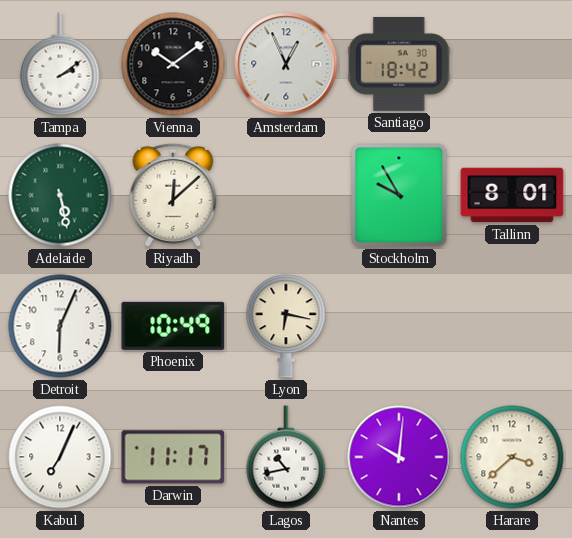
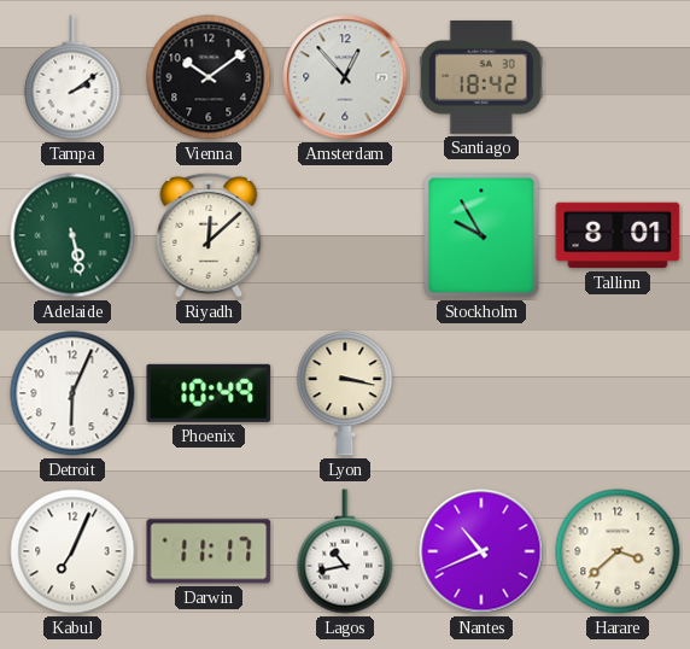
Amsterdam: 12:56 -> 12:53 (345, 77)
Lyon: 6:17 -> 3:17 (345, 393)
Nantes: 10:01 -> 10:41 (481, 551)
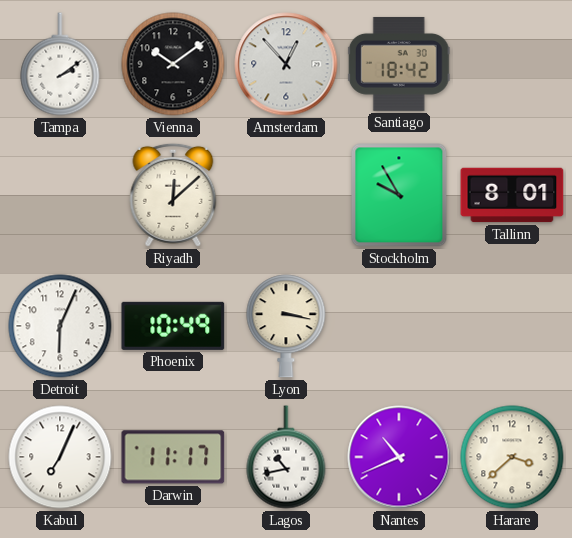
Adelaide: 5:28 -> none (72, 235)
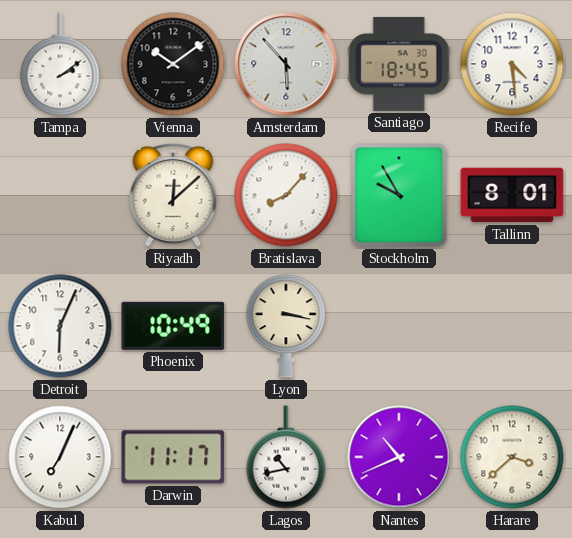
Amsterdam: 12:53 -> 5:53 (286, 64)
Santiago: 18:42 -> 18:45 (399, 64)
Recife: none -> 4:29 (512, 64)
Bratislava: none -> 8:07 (286, 195)
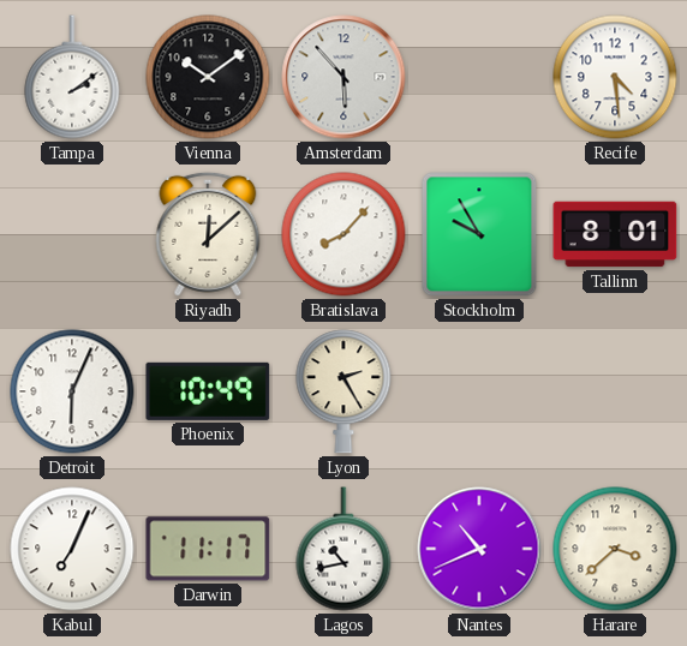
Santiago: 18:45 -> none (399, 64)
Lyon: 3:17 -> 2:25 (343, 391)
